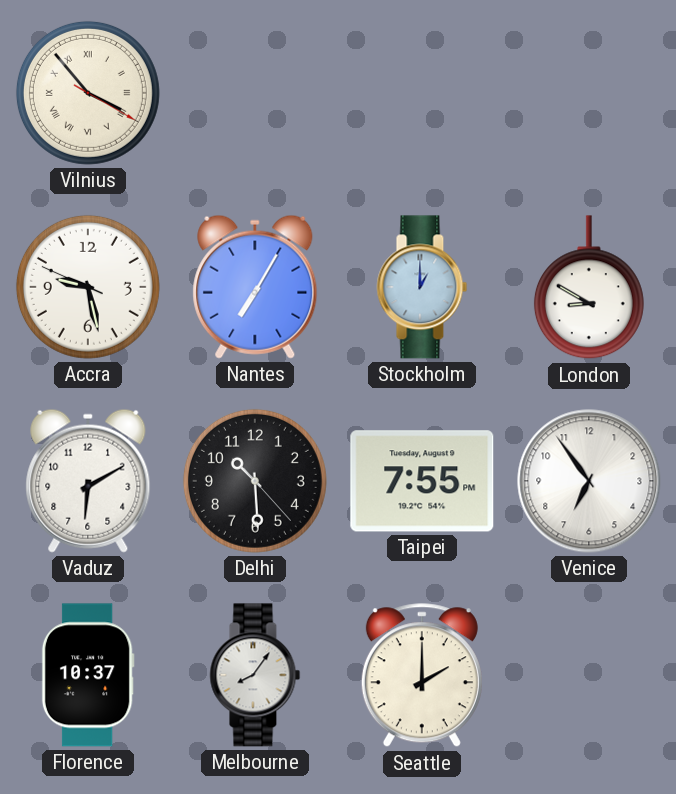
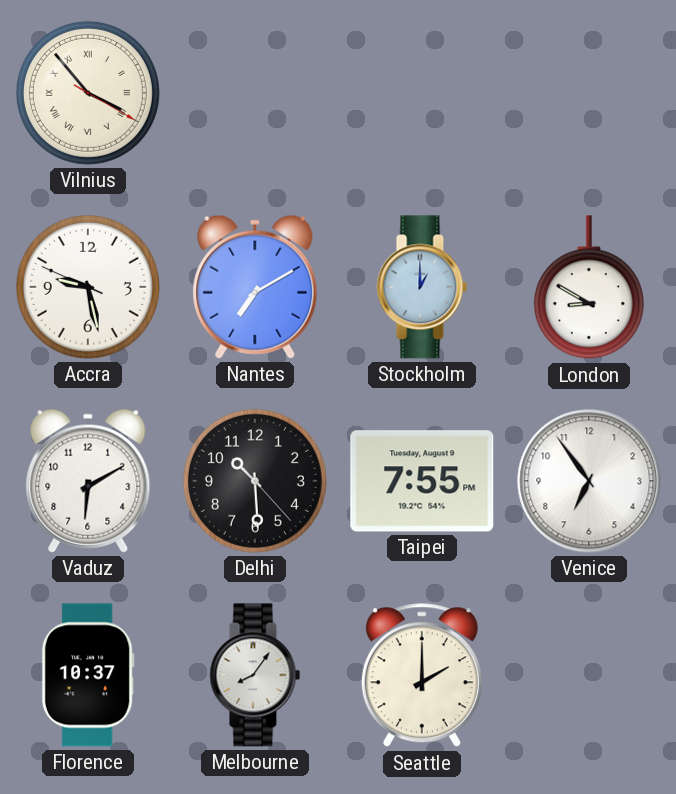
Nantes: 7:05 -> 7:10 (255, 287)
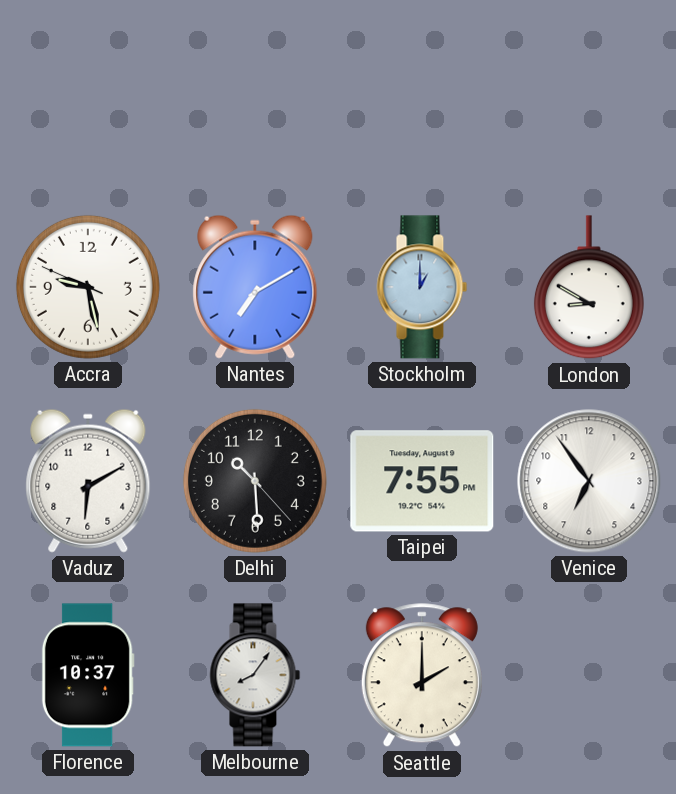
Vilnius: 3:53 -> none (88, 93)
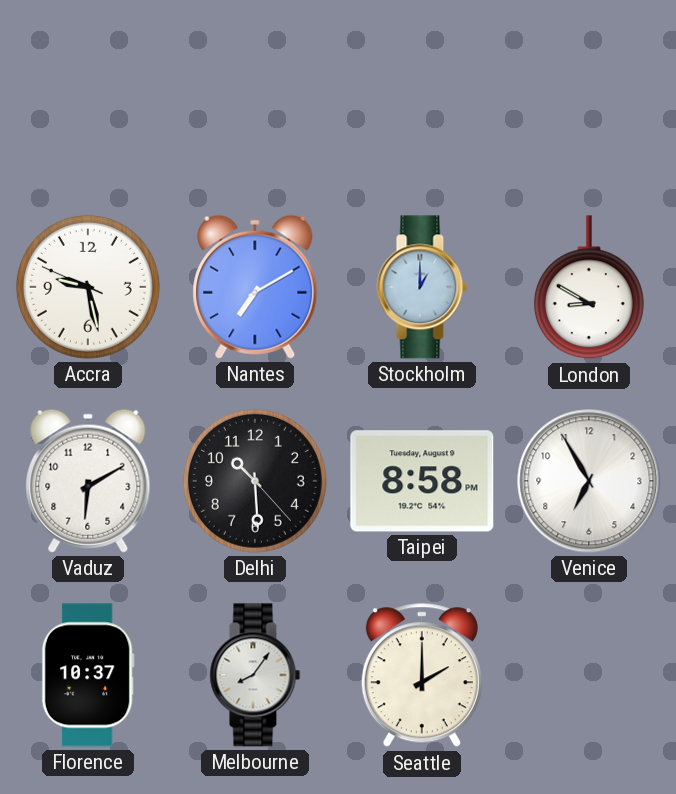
Taipei: 7:55 -> 8:58 (422, 481)
Venice: 6:54 -> 6:55 (589, 481)
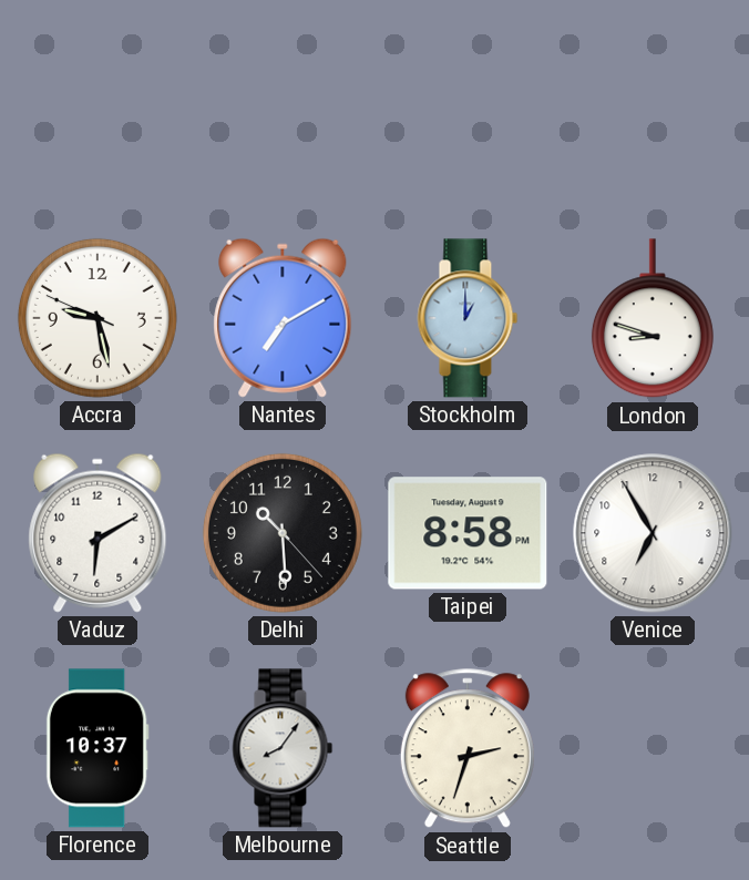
London: 8:50 -> 8:48 (653, 319)
Seattle: 2:00 -> 2:33 (468, 749)
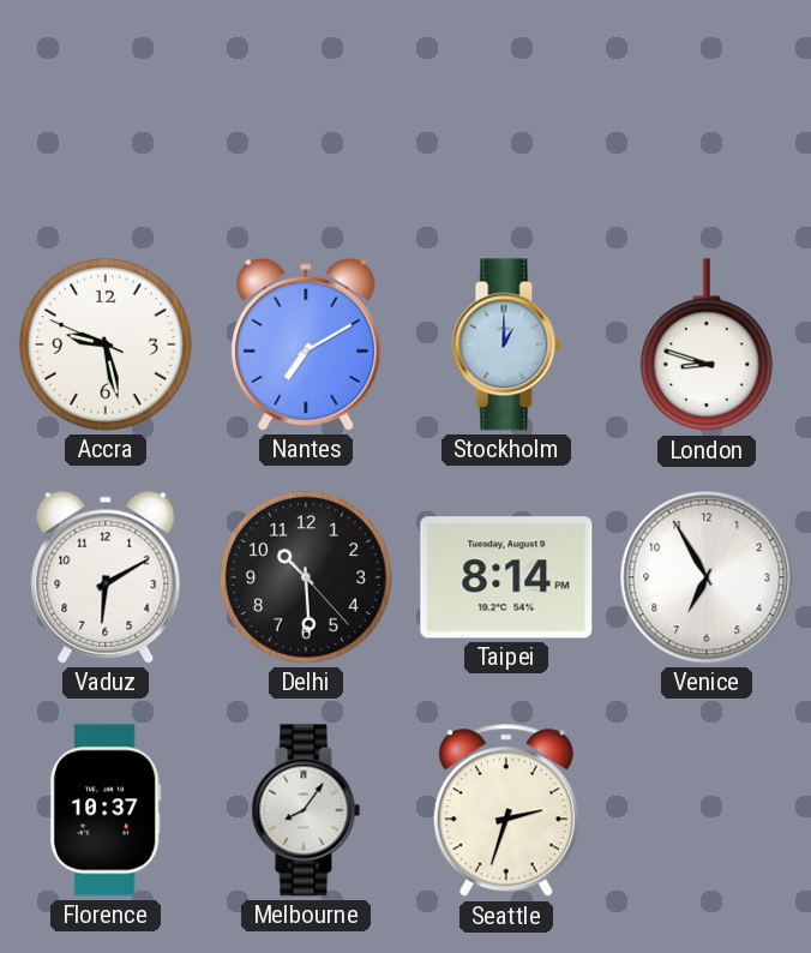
Taipei: 8:58 -> 8:14 (506, 577)
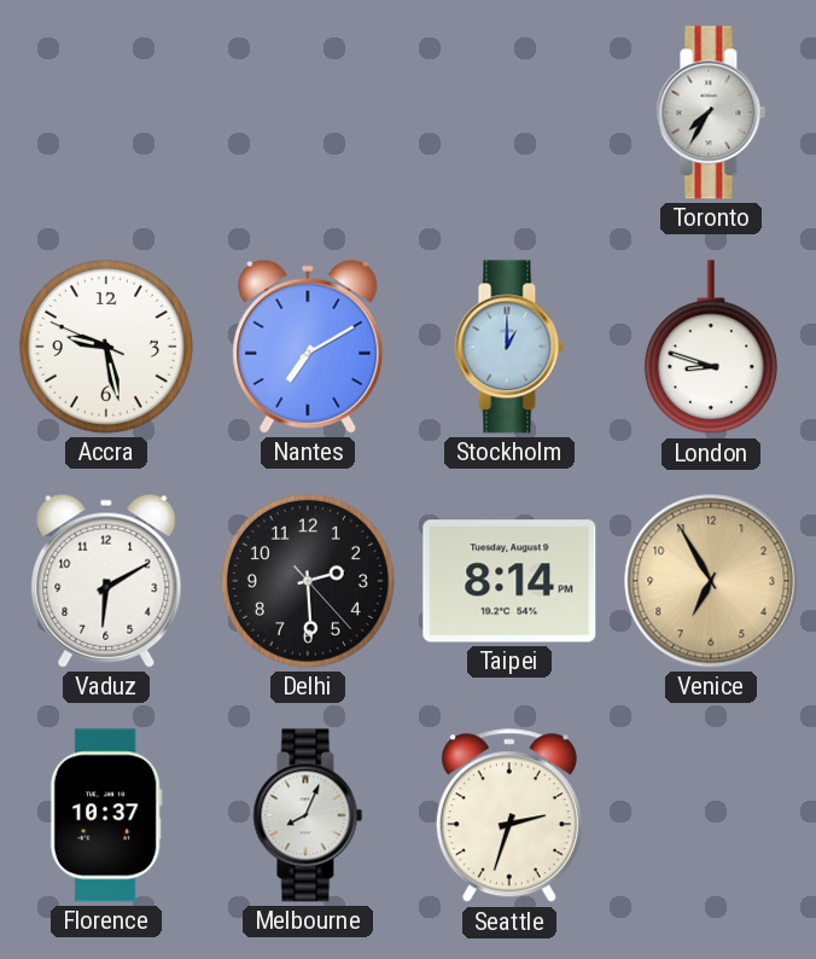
Toronto: none -> 7:35 (711, 112)
Delhi: 10:29 -> 2:29 (308, 581)
Venice dial: white -> champagne (711, 581)
Melbourne: 8:06 -> 8:04 (308, 815)
